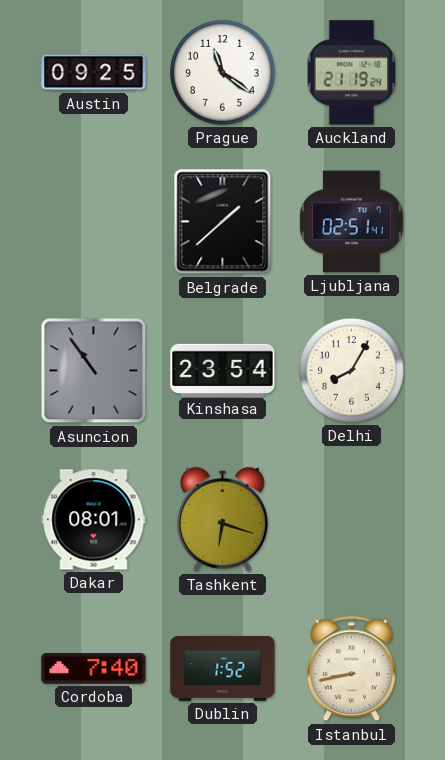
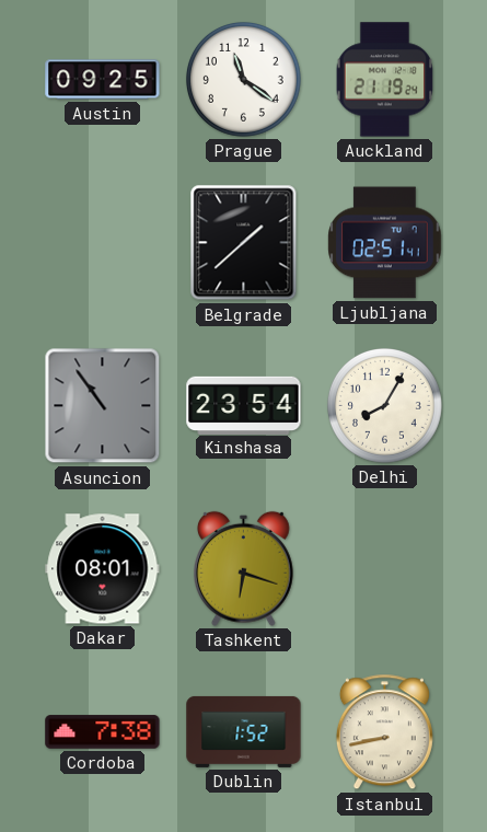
Cordoba: 7:40 -> 7:38 (103, 732)
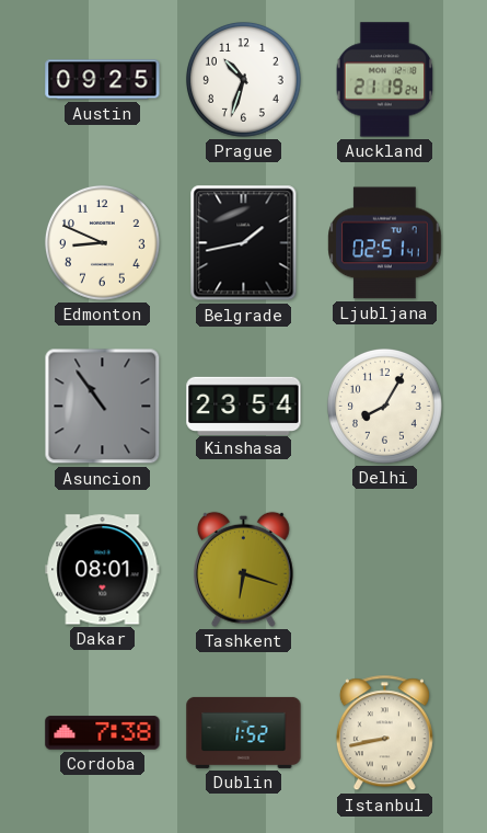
Prague: 11:21 -> 10:33 (243, 79)
Edmonton: none -> 8:49 (102, 242)
Belgrade: 1:38 -> 1:43 (244, 243)
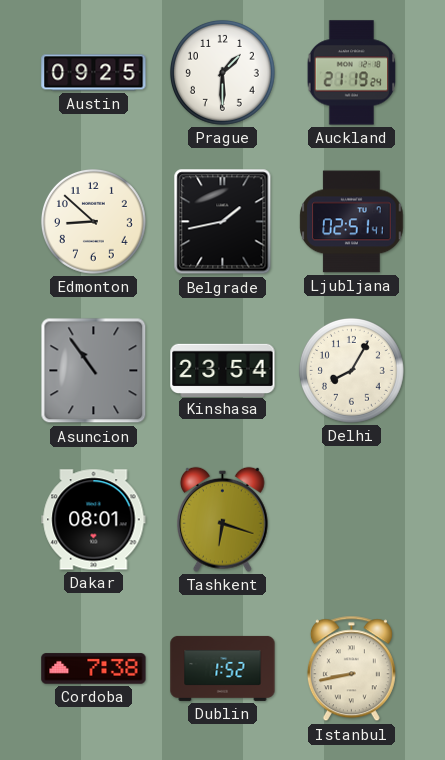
Prague: 10:33 -> 1:30 (222, 72)
Edmonton: 8:49 -> 8:52 (93, 221)
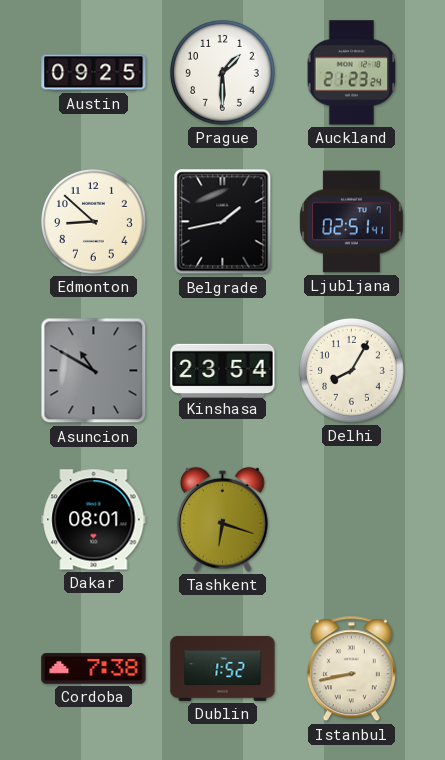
Auckland: 21:19 -> 21:23 (352, 73)
Asuncion: 10:54 -> 10:50 (94, 371)
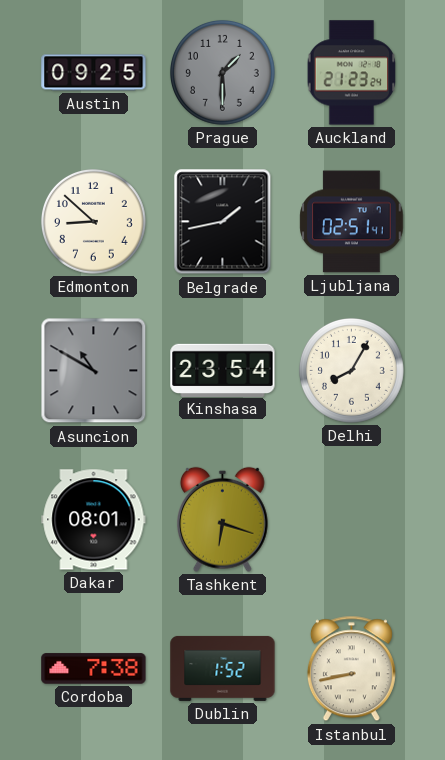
Prague dial: white -> grey (222, 72)
